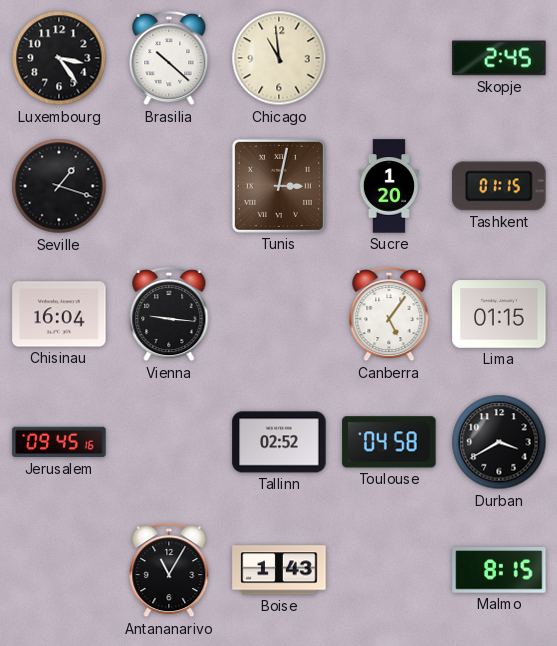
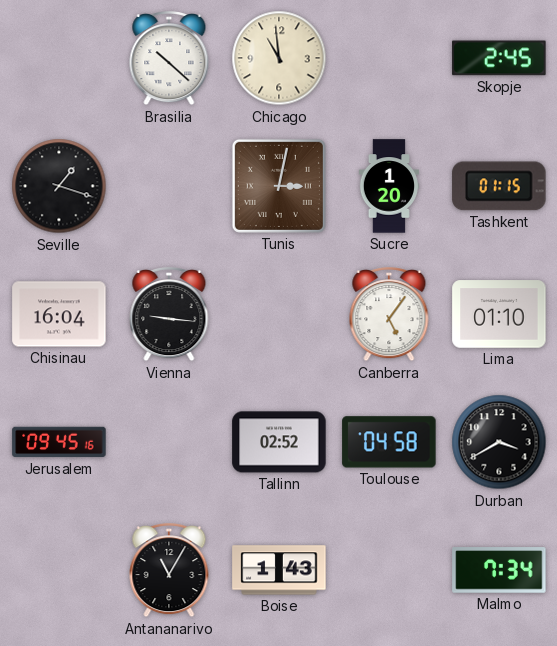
Luxembourg: 3:24 -> none (59, 58)
Lima: 01:15 -> 01:10 (499, 314)
Malmo: 8:15 -> 7:34 (499, 570)
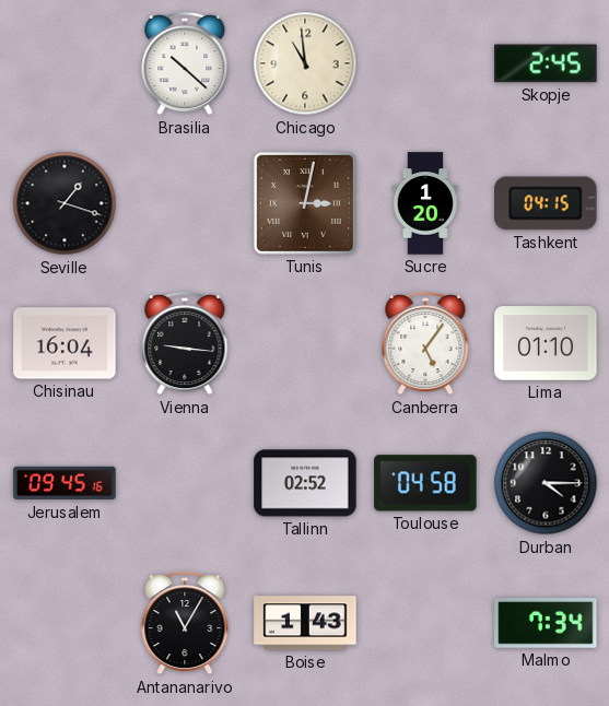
Tashkent: 01:15 -> 04:15 (546, 203)
Durban: 3:40 -> 4:15 (546, 483)
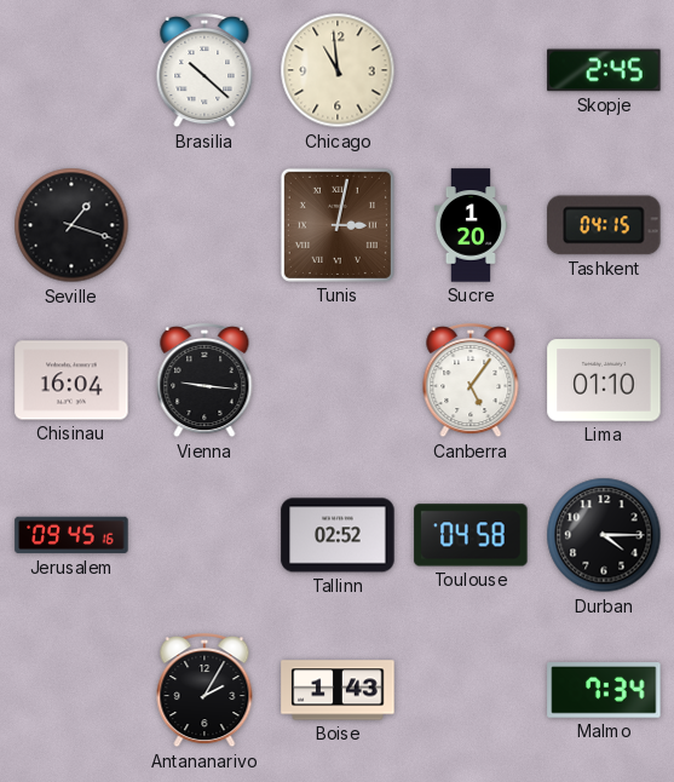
Antananarivo: 11:05 -> 2:05 (204, 691)
